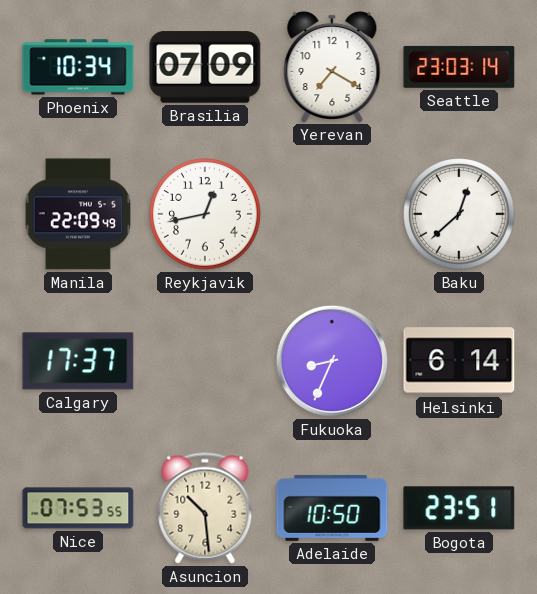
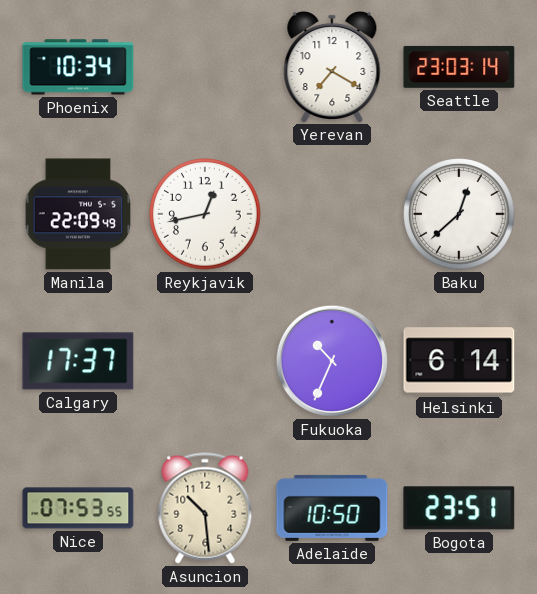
Brasilia: 07:09 -> none (205, 67)
Fukuoka: 8:34 -> 10:34 (332, 361)
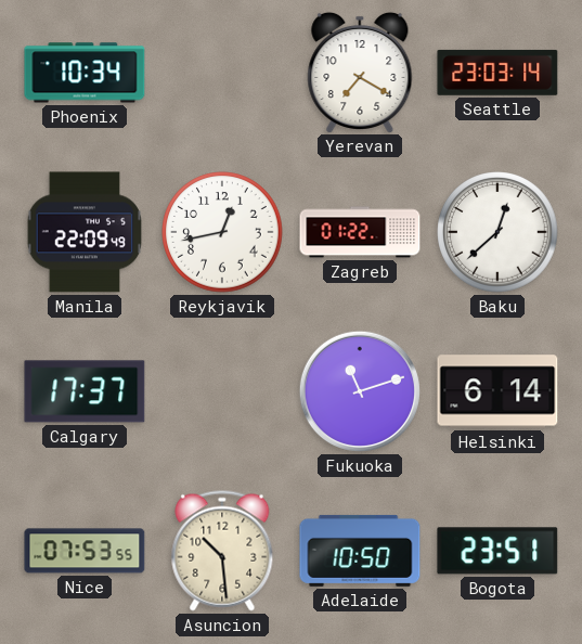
Zagreb: none -> 01:22 (360, 232)
Fukuoka: 10:34 -> 11:12 (360, 391)
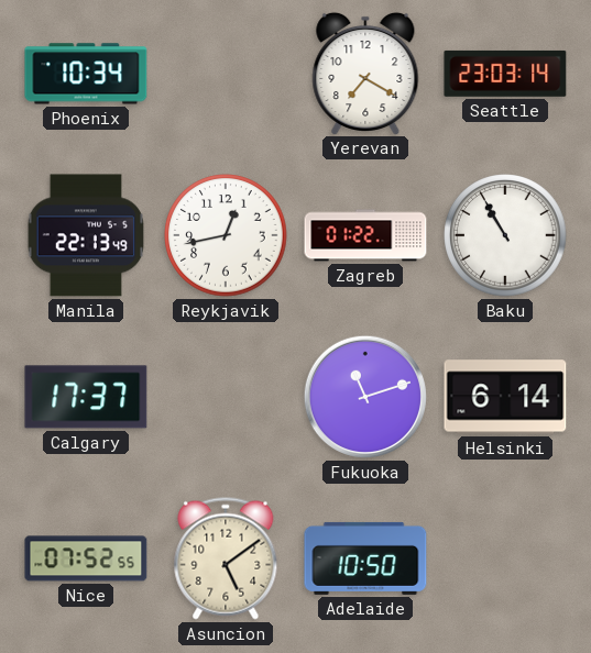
Manila: 22:09 -> 22:13 (86, 235)
Baku: 12:38 -> 10:55 (505, 235)
Nice: 07:53 -> 07:52 (86, 558)
Asuncion: 10:29 -> 5:09 (226, 558)
Bogota: 23:51 -> none (497, 551)
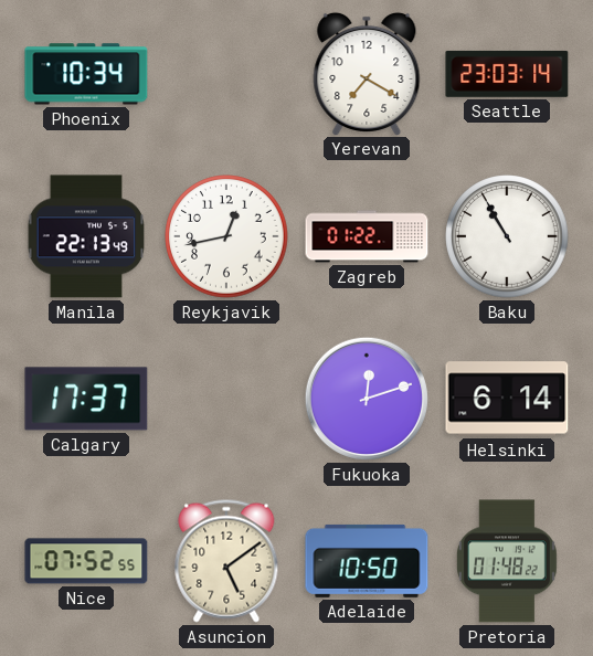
Fukuoka: 11:12 -> 12:12 (367, 399)
Pretoria: none -> 01:48 (507, 561)
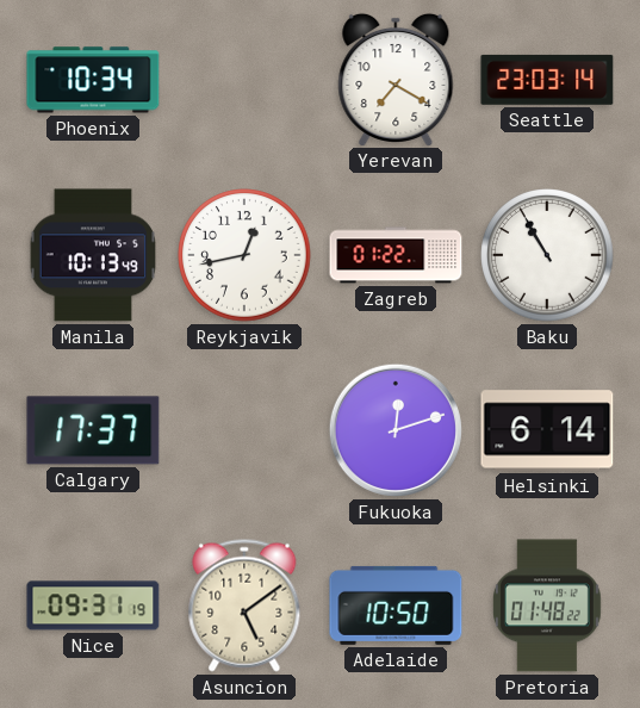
Manila: 22:13 -> 10:13 (93, 255)
Nice: 07:52 -> 09:31 (93, 605)
